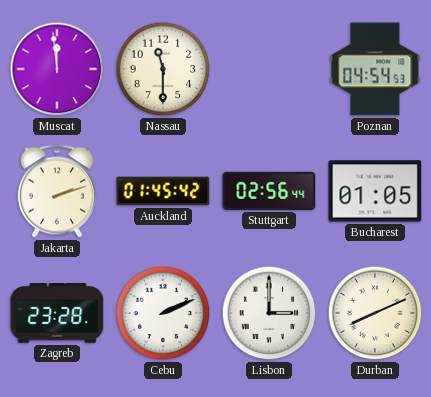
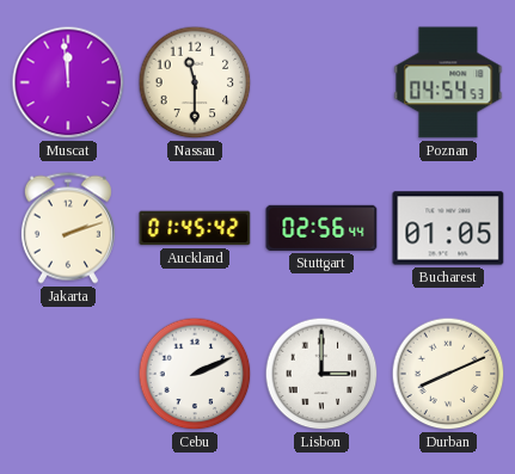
Zagreb: 23:28 -> none (57, 314)
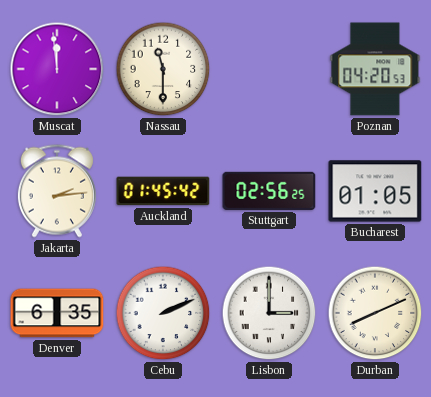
Poznan: 04:54 -> 04:20 (375, 69)
Jakarta: 2:12 -> 2:14 (57, 191)
Stuttgart: 02:56:44 -> 02:56:25 (269, 191)
Denver: none -> 6:35 (57, 313)
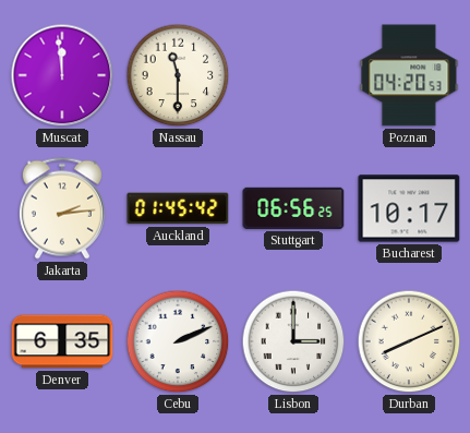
Stuttgart: 02:56 -> 06:56 (293, 208)
Bucharest: 01:05 -> 10:17 (409, 208)
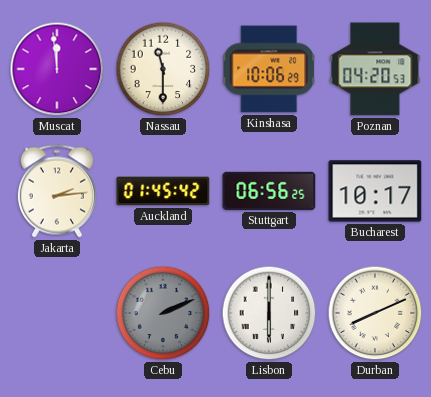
Kinshasa: none -> 10:06 (269, 69)
Denver: 6:35 -> none (62, 341)
Cebu dial: white -> grey (163, 313)
Lisbon: 3:00 -> 6:00 (269, 313)
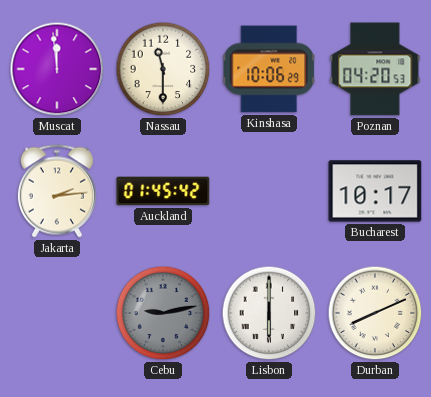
Stuttgart: 06:56 -> none (269, 191)
Cebu: 2:11 -> 9:13 (163, 313)
